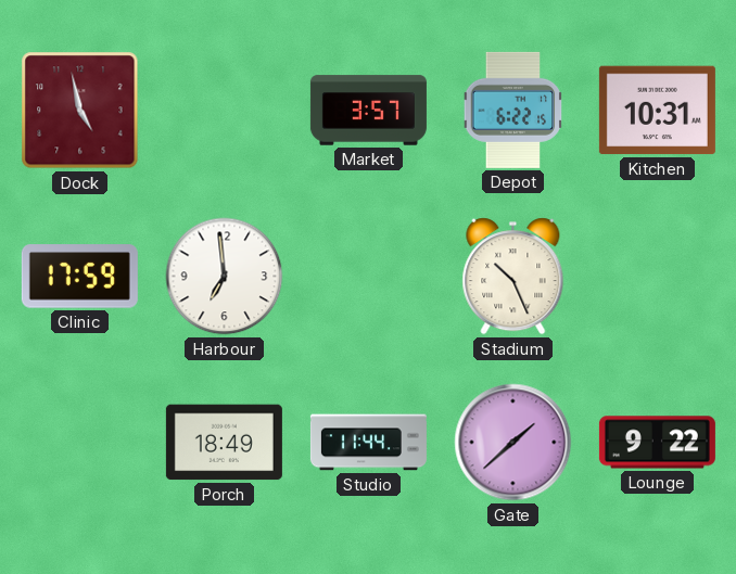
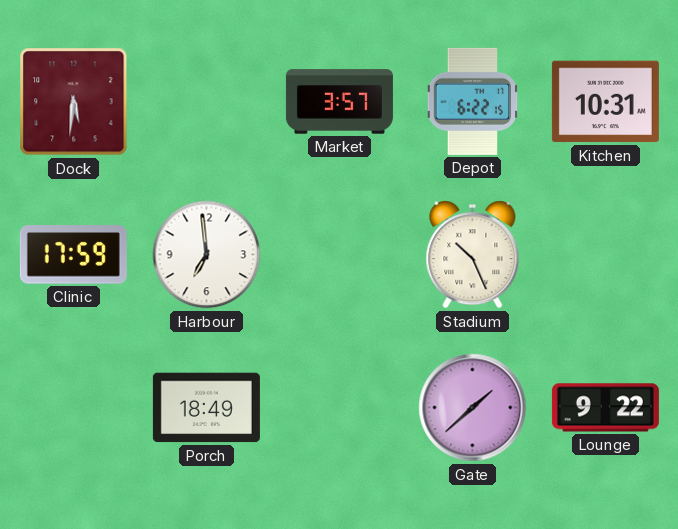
Dock: 4:58 -> 5:31 (74, 102)
Studio: 11:44 -> none (368, 443)
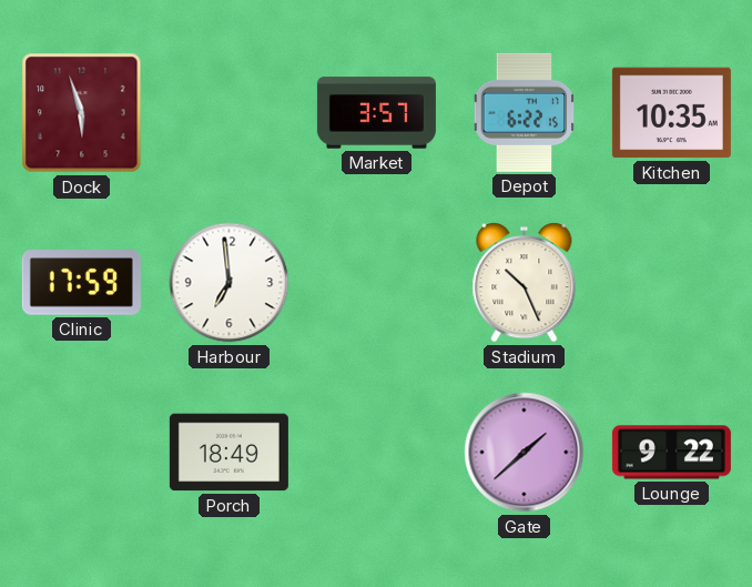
Dock: 5:31 -> 5:57 (82, 113)
Kitchen: 10:31 -> 10:35 (671, 113)
